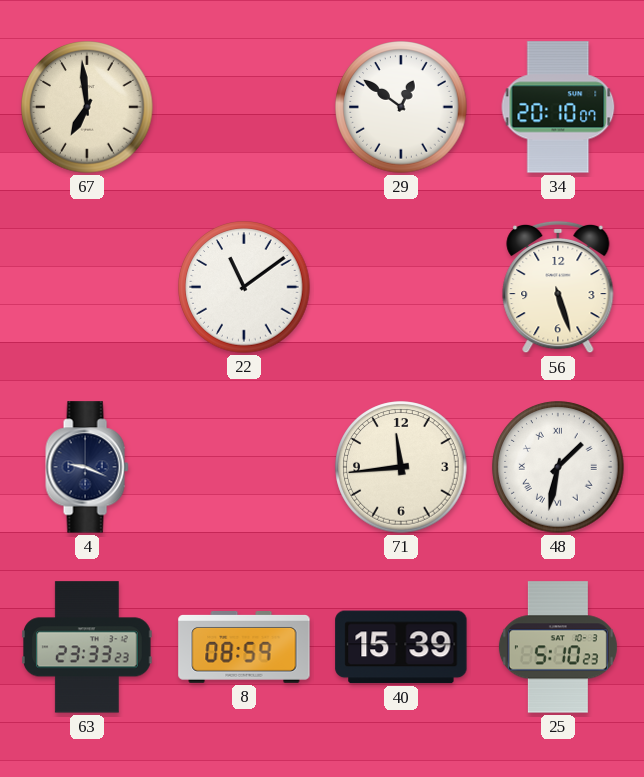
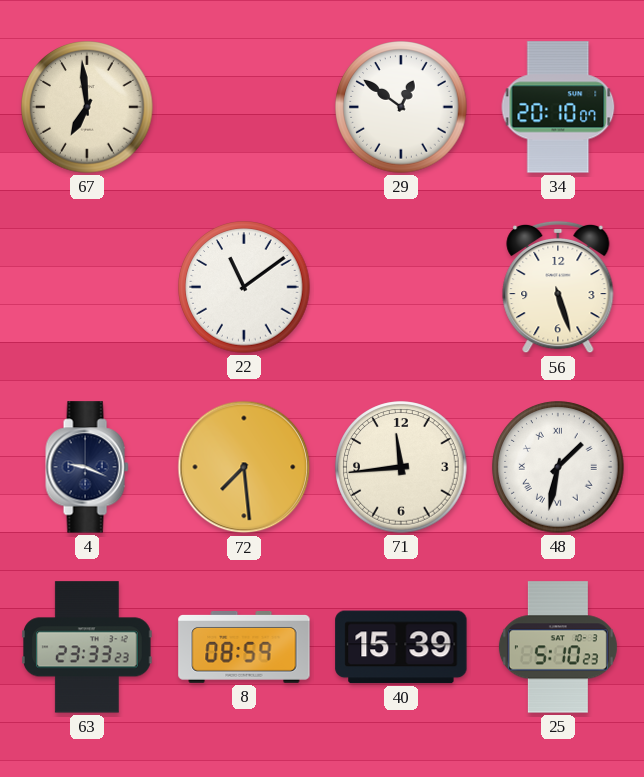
72: none -> 7:29 (244, 467)
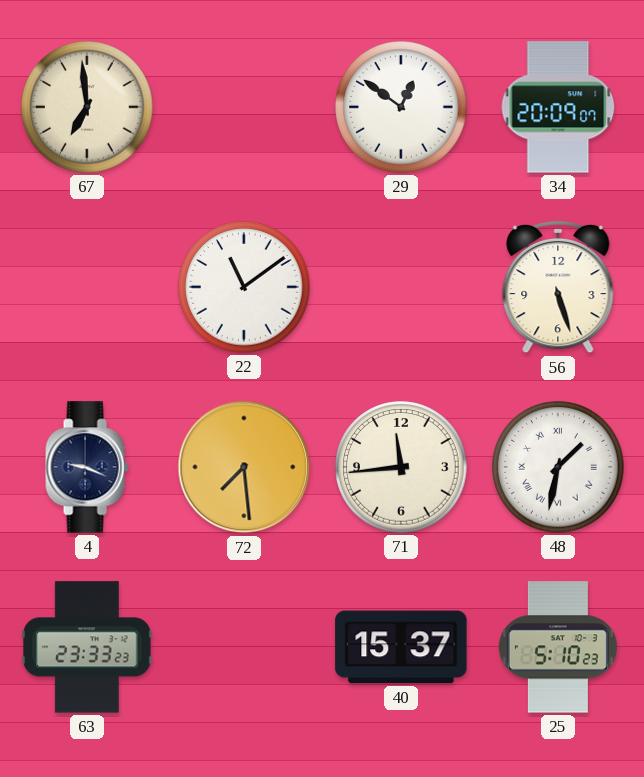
34: 20:10 -> 20:09 (558, 107)
8: 08:59 -> none (244, 648)
40: 15:39 -> 15:37 (401, 647)
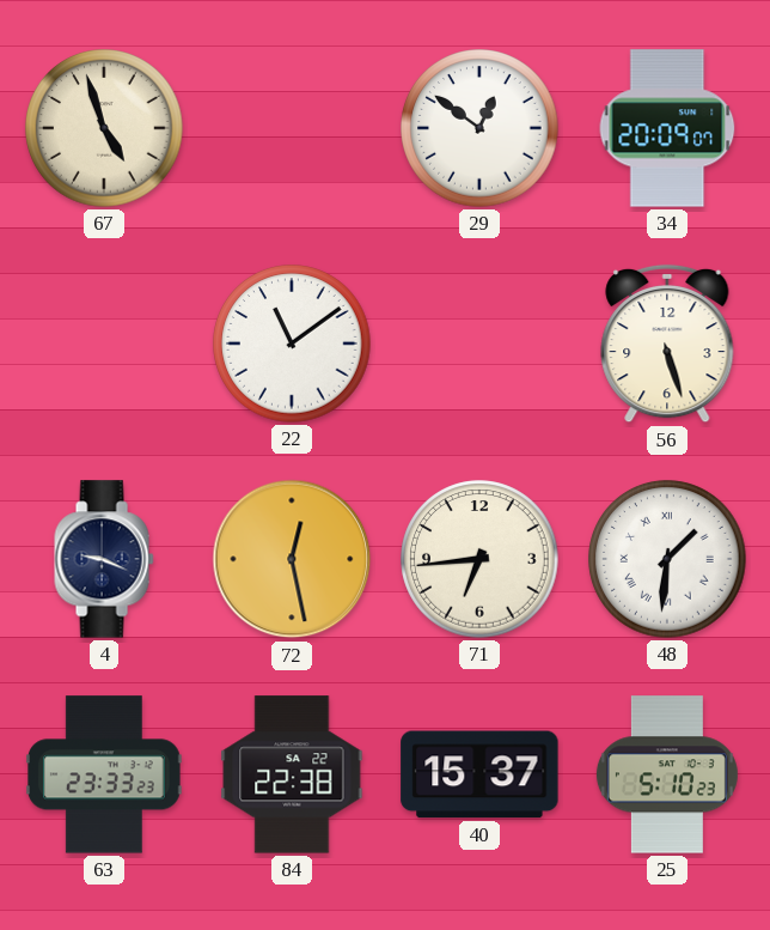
67: 6:59 -> 4:57 (104, 128)
72: 7:29 -> 12:28 (292, 559)
71: 11:44 -> 6:44 (479, 559)
48: 1:32 -> 1:31 (667, 559)
84: none -> 22:38 (292, 774)
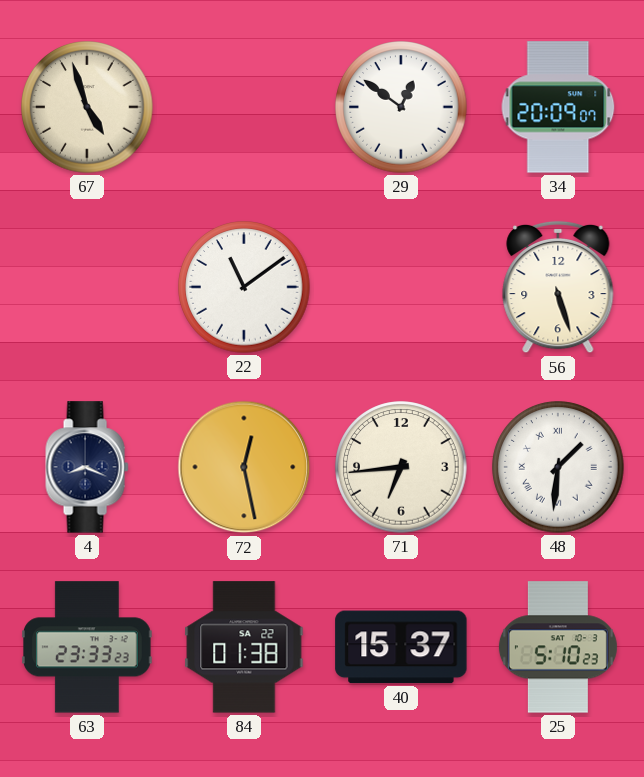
4: 9:19 -> 8:19 (87, 467)
84: 22:38 -> 01:38 (244, 647)
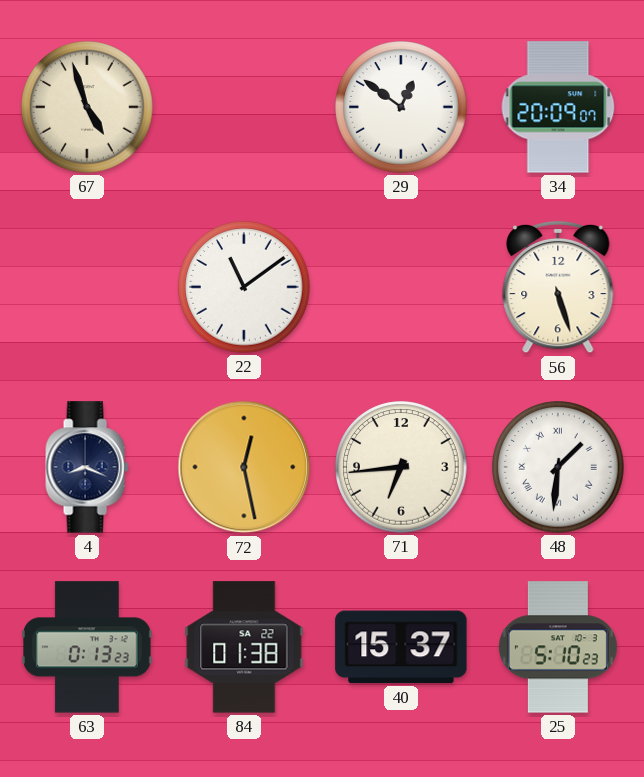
63: 23:33 -> 0:13 (88, 647)
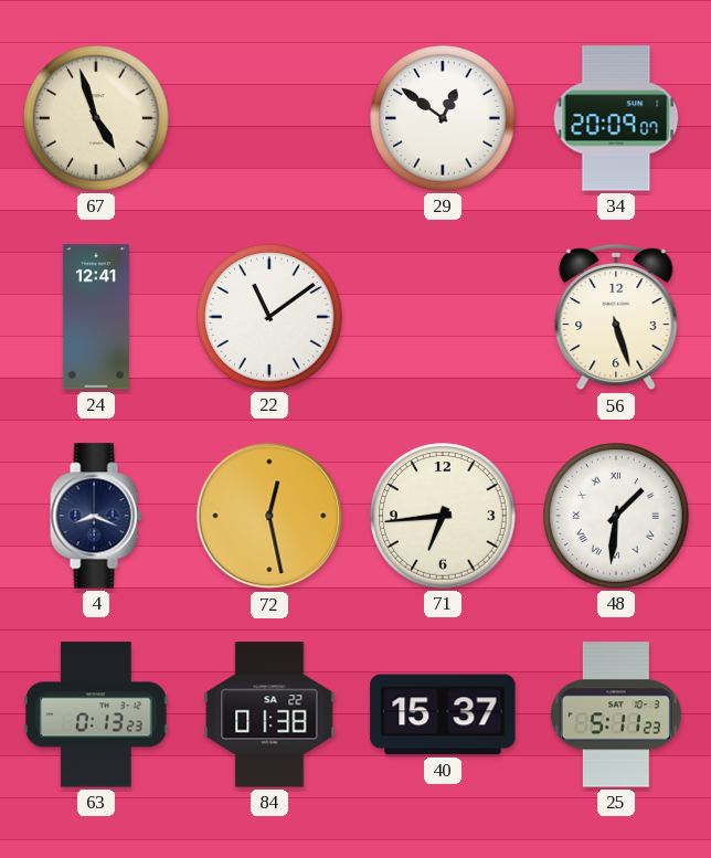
24: none -> 12:41 (96, 317)
25: 5:10 -> 5:11 (616, 714)
